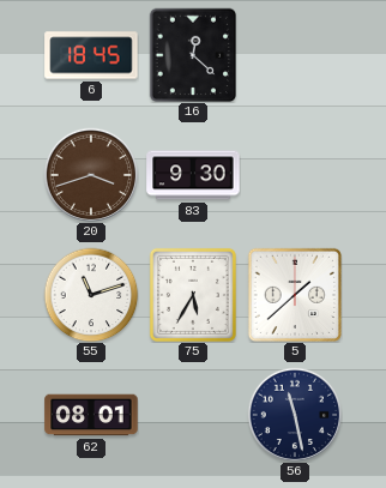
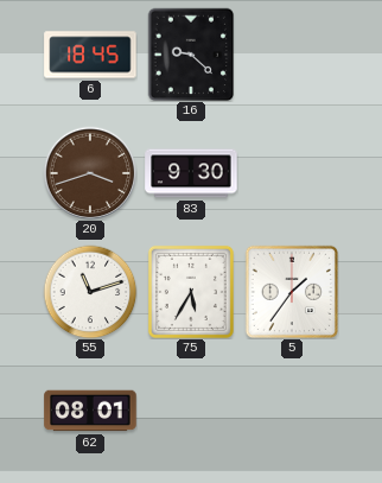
16: 12:22 -> 9:22 (191, 55)
5: 1:38 -> 1:36 (291, 291)
56: 11:28 -> none (294, 414)
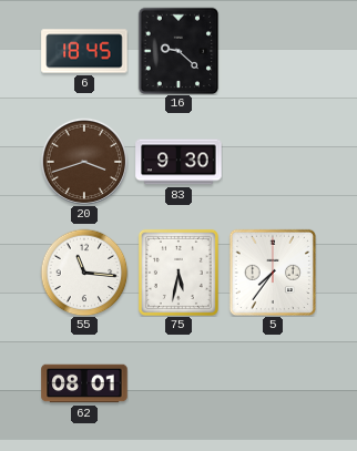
55: 11:12 -> 11:16 (84, 273)
75: 5:35 -> 5:32 (178, 273)
5: 1:36 -> 7:36 (272, 271)
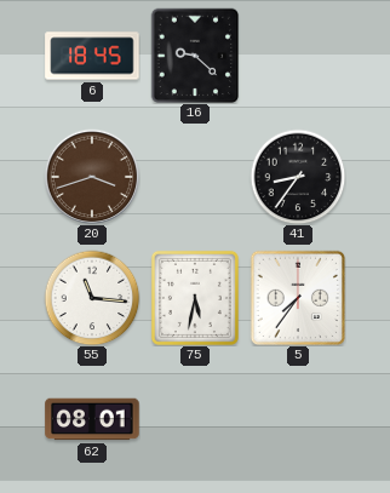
83: 9:30 -> none (178, 162)
41: none -> 8:36 (298, 177)
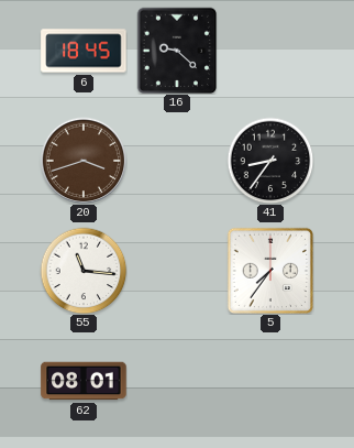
75: 5:32 -> none (195, 298)
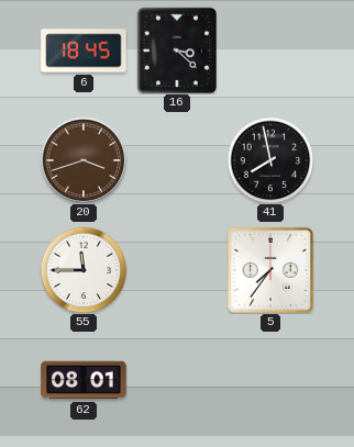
16: 9:22 -> 3:22 (177, 51)
41: 8:36 -> 7:58 (270, 160)
55: 11:16 -> 11:45 (84, 270)
